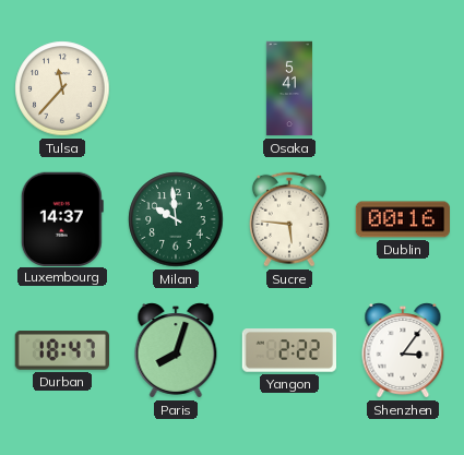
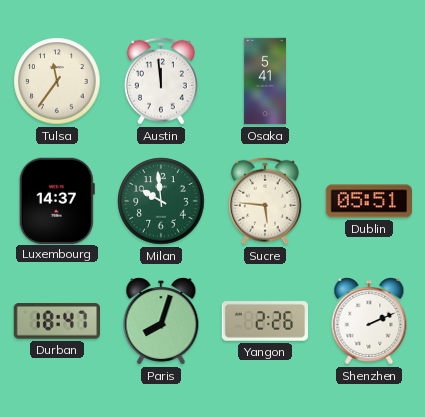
Tulsa: 11:37 -> 11:36 (57, 81)
Austin: none -> 11:59 (161, 81)
Dublin: 00:16 -> 05:51 (368, 201)
Yangon: 2:22 -> 2:26 (264, 321)
Shenzhen: 3:06 -> 2:11 (369, 322)
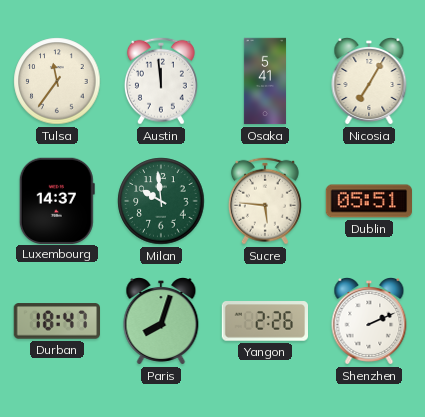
Nicosia: none -> 7:05 (369, 82)
